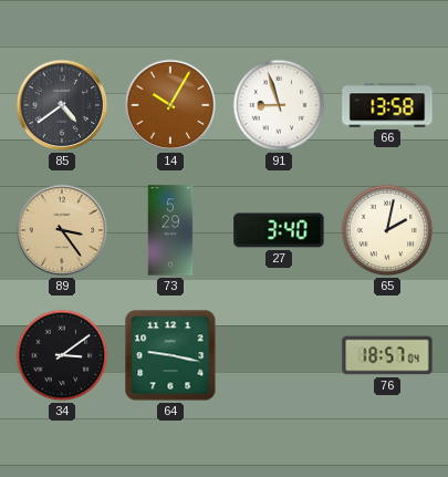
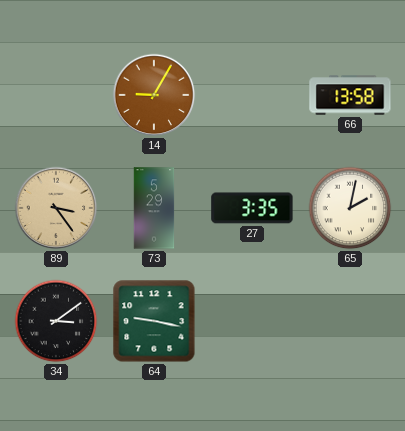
85: 4:39 -> none (62, 105)
14: 10:05 -> 9:05 (154, 95)
91: 8:57 -> none (279, 105)
27: 3:40 -> 3:35 (252, 208)
76: 18:57 -> none (387, 355)
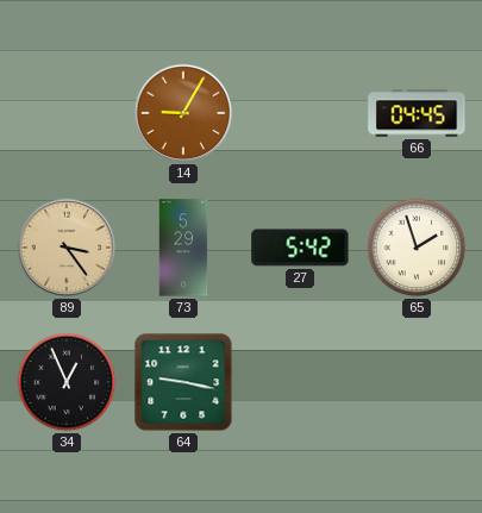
66: 13:58 -> 04:45 (417, 113)
27: 3:35 -> 5:42 (300, 248)
65: 2:02 -> 1:57 (417, 248)
34: 3:09 -> 12:56 (67, 382)
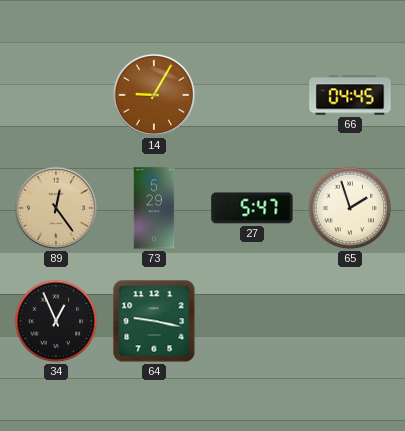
89: 3:24 -> 12:24 (56, 208)
27: 5:42 -> 5:47 (252, 208)
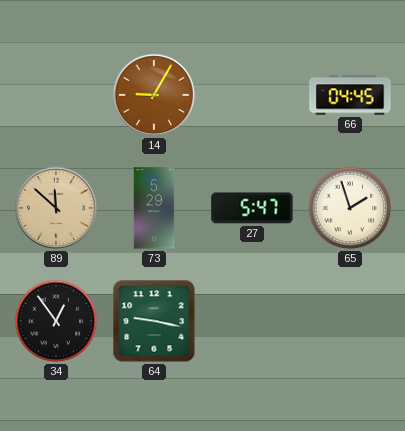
89: 12:24 -> 11:52 (56, 208)
34: 12:56 -> 12:54 (56, 321)
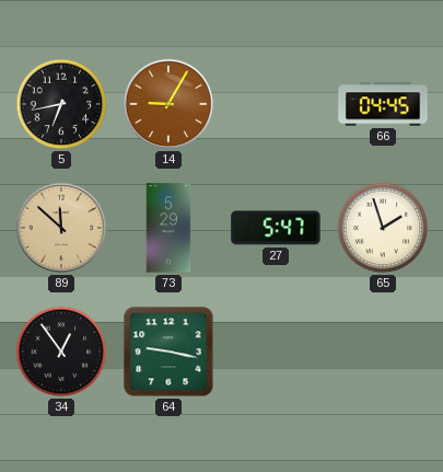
5: none -> 6:43 (61, 104)
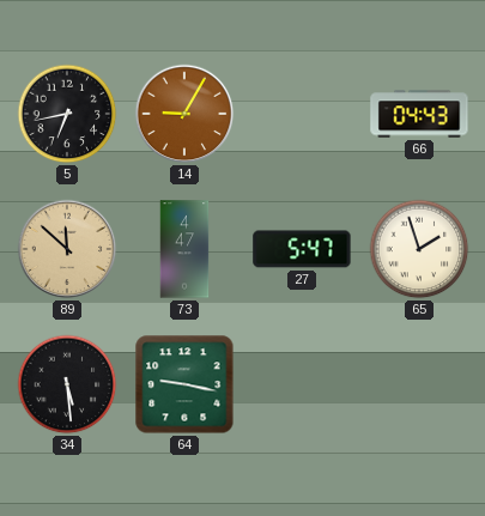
66: 04:45 -> 04:43 (419, 114)
73: 5:29 -> 4:47 (184, 249)
34: 12:54 -> 5:29 (67, 384)
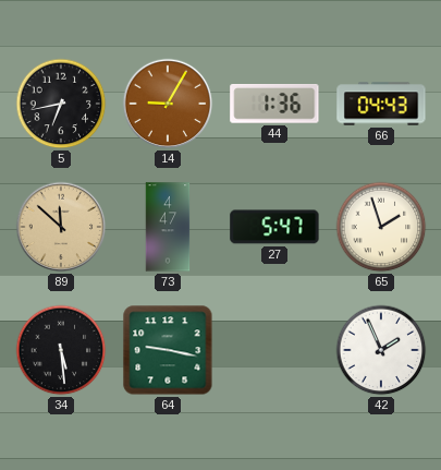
44: none -> 1:36 (274, 105)
42: none -> 1:56 (381, 350)
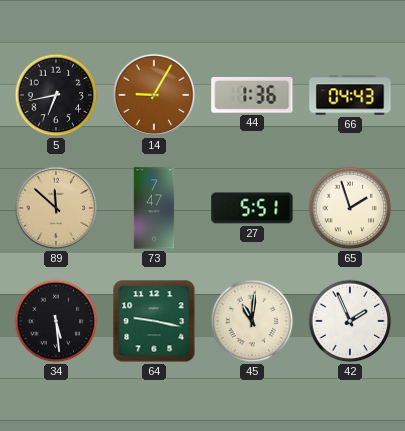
73: 4:47 -> 7:47 (154, 208)
27: 5:47 -> 5:51 (252, 208)
45: none -> 11:01 (252, 321)
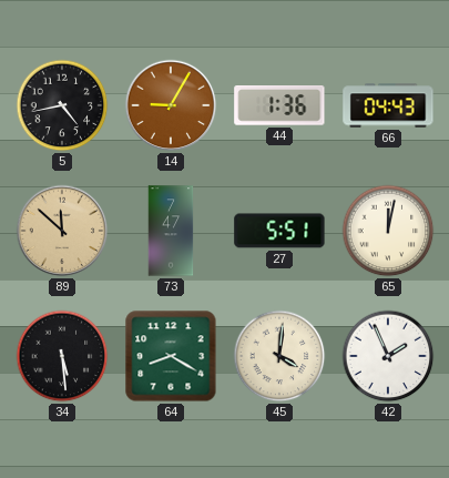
5: 6:43 -> 4:43 (62, 105)
65: 1:57 -> 12:02 (388, 231)
64: 9:17 -> 8:20 (171, 356)
45: 11:01 -> 4:01 (279, 356)
